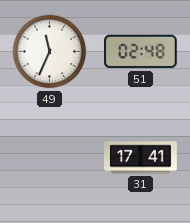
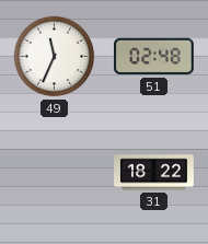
31: 17:41 -> 18:22 (154, 173)
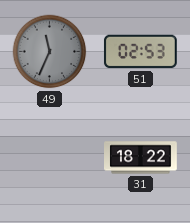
49 dial: white -> grey (50, 52)
51: 02:48 -> 02:53 (140, 52)
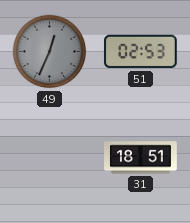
49: 11:34 -> 12:34 (50, 52)
31: 18:22 -> 18:51 (141, 158)
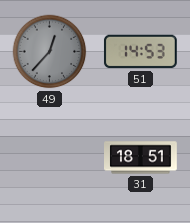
49: 12:34 -> 12:37 (50, 52)
51: 02:53 -> 14:53 (140, 52)
